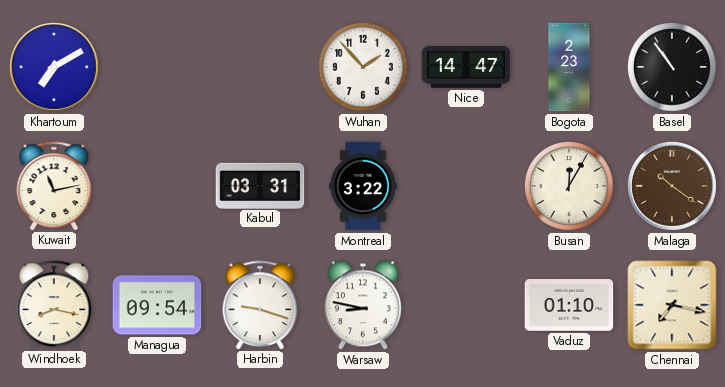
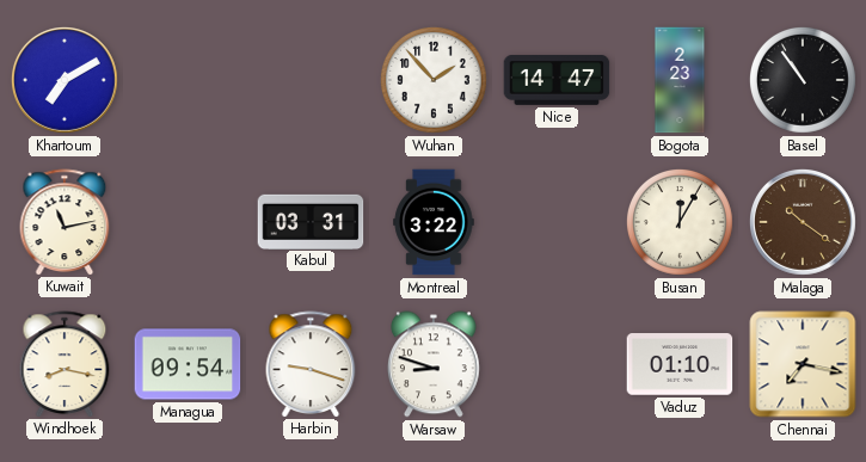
Warsaw: 8:47 -> 8:48 (434, 364)
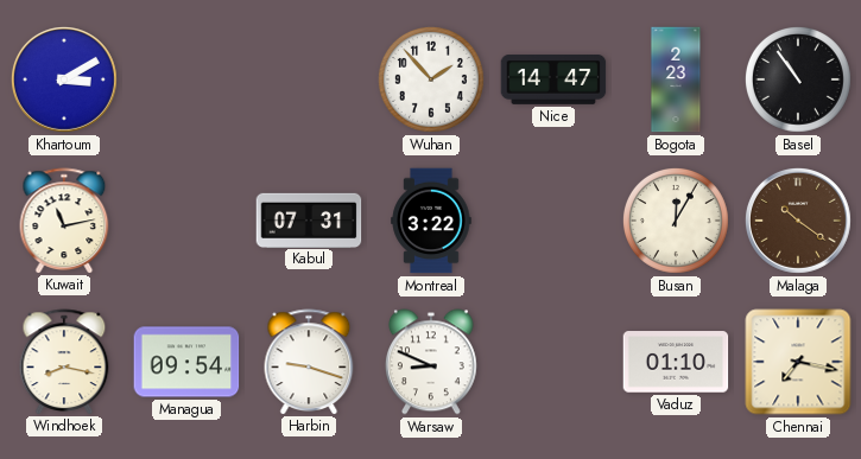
Khartoum: 7:10 -> 3:10 (64, 79)
Kabul: 03:31 -> 07:31 (309, 219)
Warsaw: 8:48 -> 8:49 (431, 362)
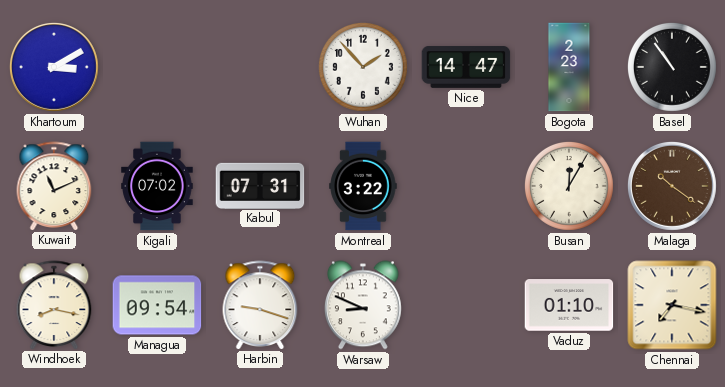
Kuwait: 11:13 -> 11:11 (54, 186)
Kigali: none -> 07:02 (157, 186)
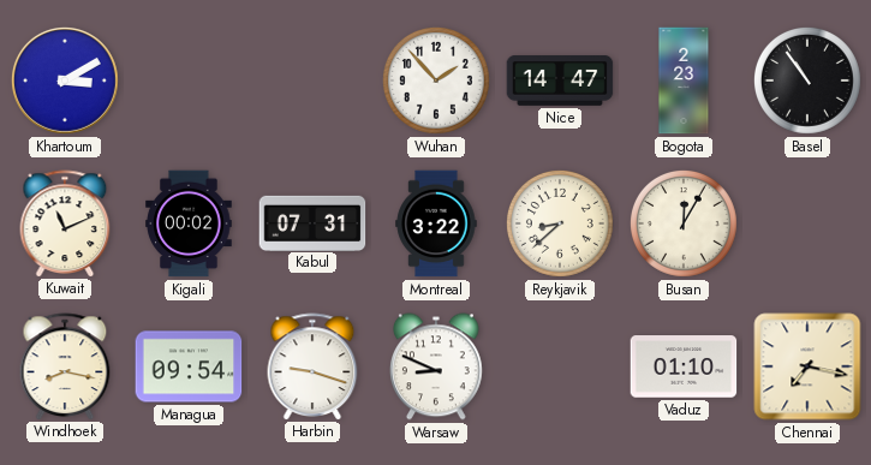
Kigali: 07:02 -> 00:02 (189, 223)
Reykjavik: none -> 8:38 (560, 223)
Malaga: 10:21 -> none (672, 186)
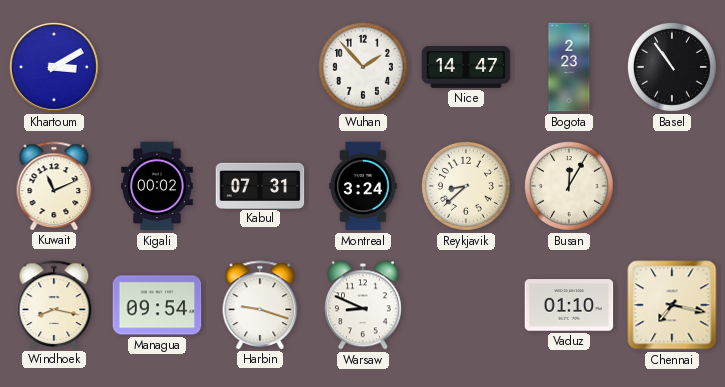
Montreal: 3:22 -> 3:24 (363, 186)
